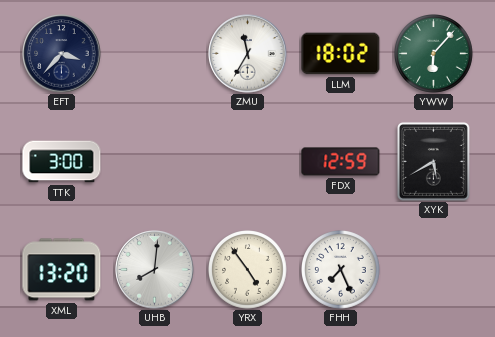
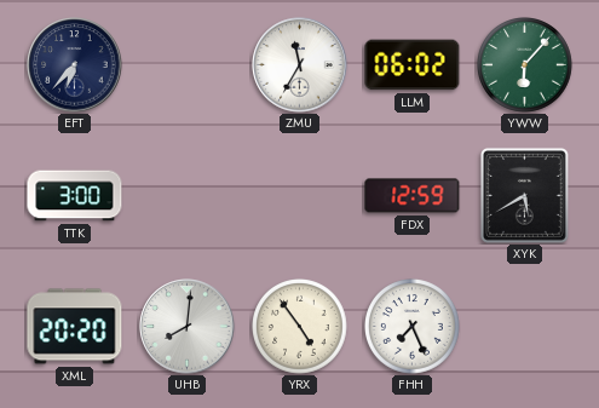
EFT: 3:37 -> 6:37 (75, 65)
LLM: 18:02 -> 06:02 (413, 65)
XML: 13:20 -> 20:20 (75, 327)
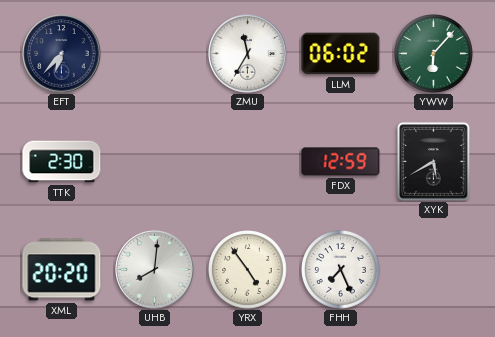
TTK: 3:00 -> 2:30 (62, 162)
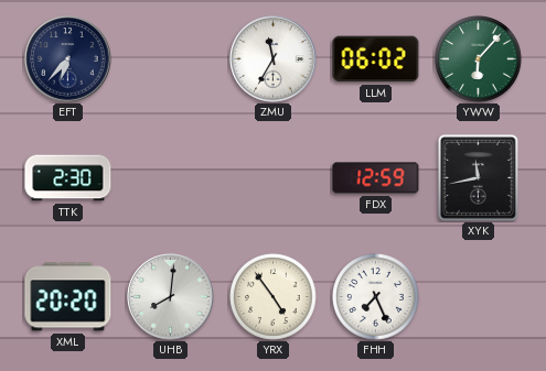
XYK: 5:40 -> 11:43 (478, 177)
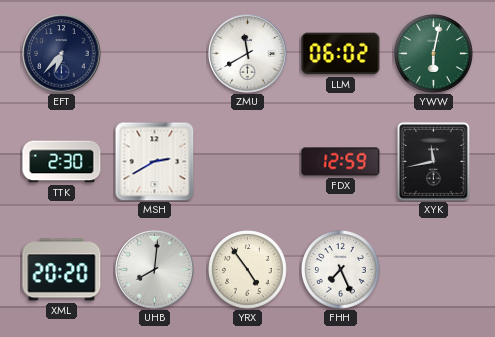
ZMU: 11:35 -> 11:40 (248, 54)
YWW: 6:07 -> 6:02 (434, 54)
MSH: none -> 2:40 (154, 161)
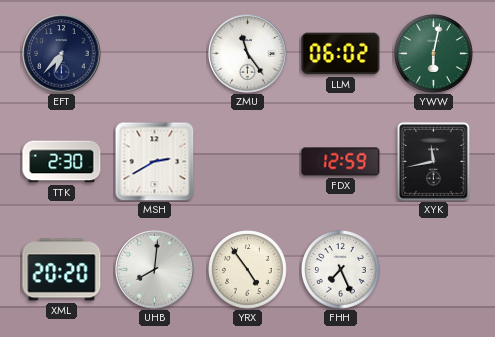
ZMU: 11:40 -> 11:24 (248, 54)
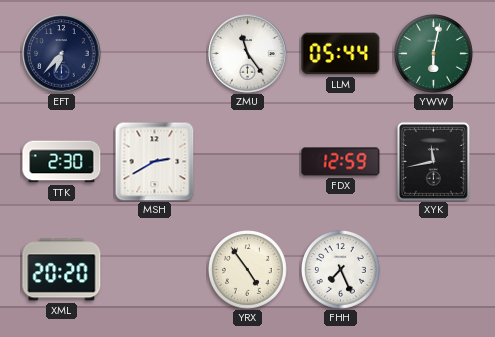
LLM: 06:02 -> 05:44 (341, 54)
UHB: 8:01 -> none (155, 270)
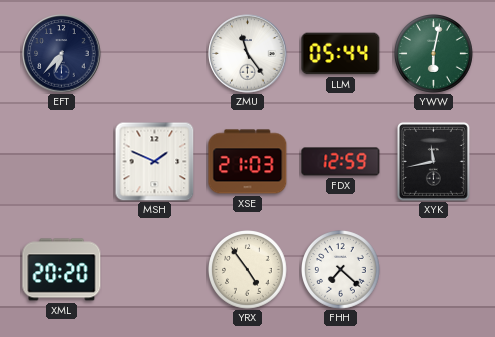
TTK: 2:30 -> none (62, 162)
MSH: 2:40 -> 1:49 (154, 161)
XSE: none -> 21:03 (248, 162)
FHH: 7:26 -> 7:22 (341, 270)
